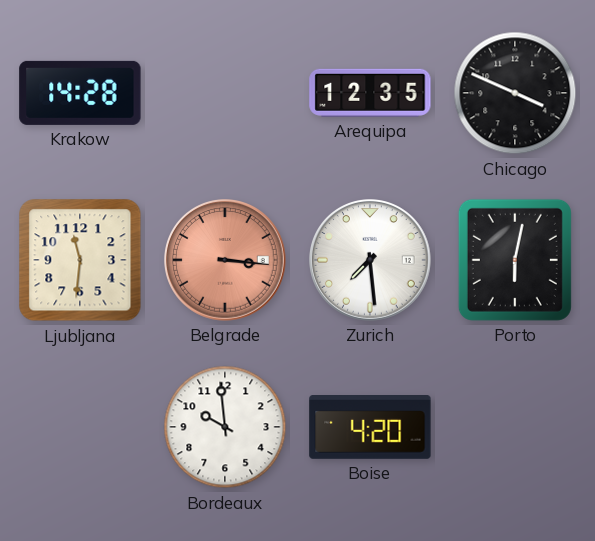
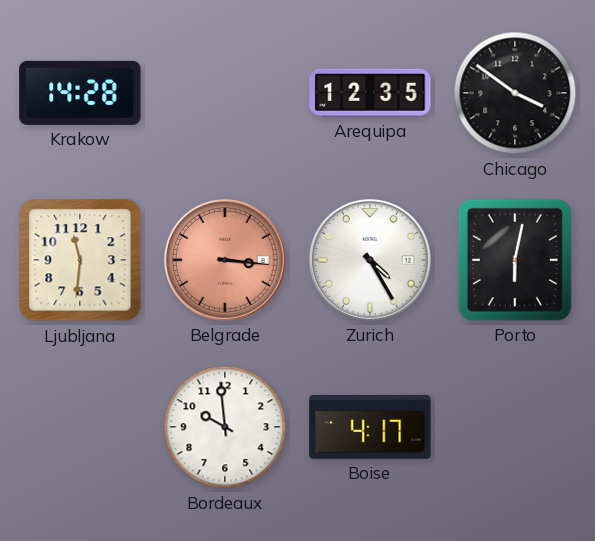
Chicago: 3:49 -> 3:51 (515, 93)
Zurich: 7:29 -> 4:25 (371, 261)
Boise: 4:20 -> 4:17 (370, 428)
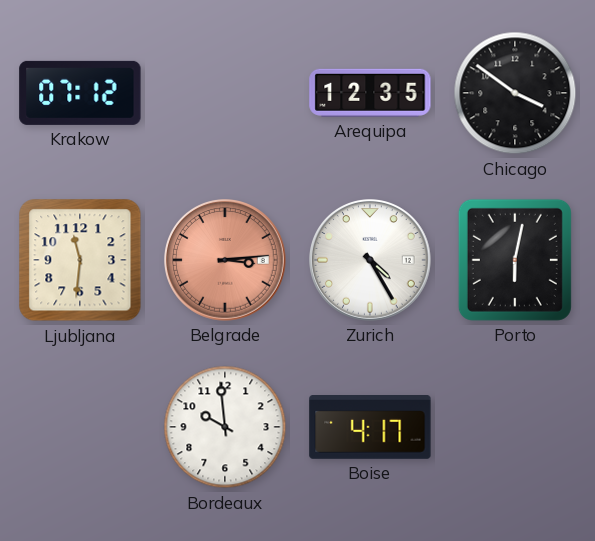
Krakow: 14:28 -> 07:12 (80, 93)
Belgrade: 3:16 -> 3:14 (226, 261)
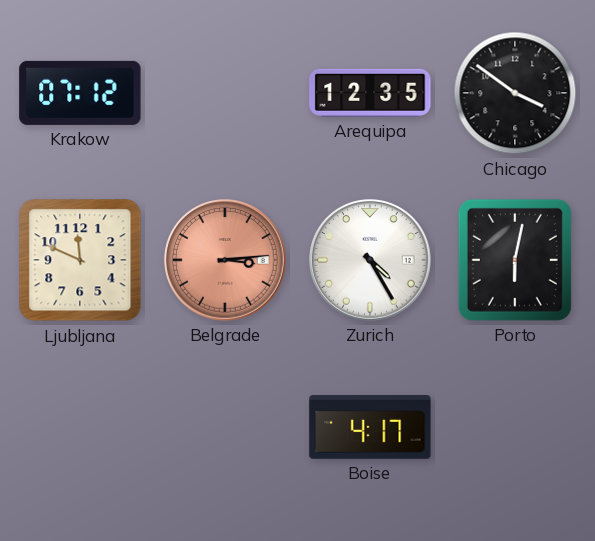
Ljubljana: 11:31 -> 11:49 (80, 260)
Bordeaux: 9:59 -> none (225, 427)
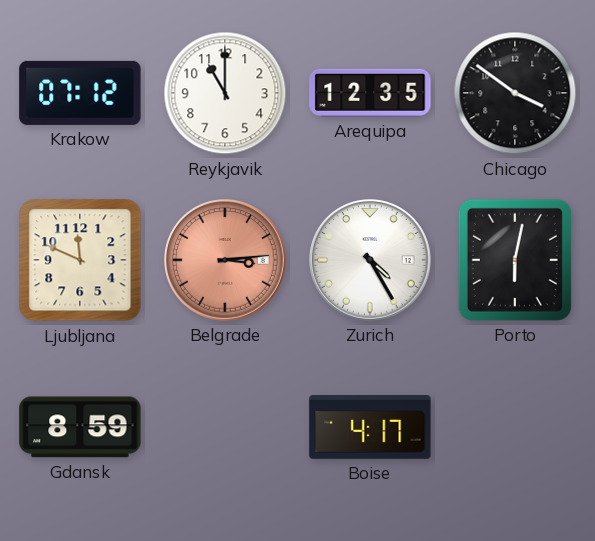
Reykjavik: none -> 11:00 (225, 93)
Gdansk: none -> 8:59 (80, 427)
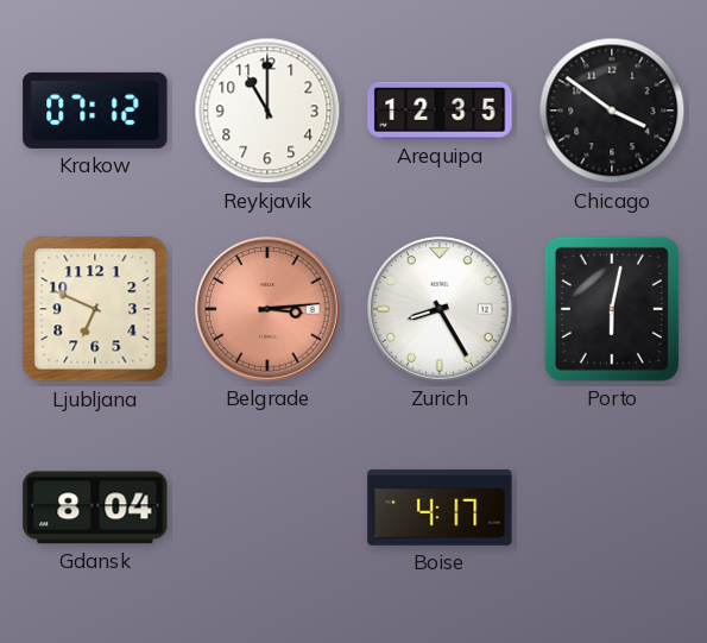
Ljubljana: 11:49 -> 6:49 (95, 309)
Zurich: 4:25 -> 8:25 (441, 310)
Gdansk: 8:59 -> 8:04 (95, 508)
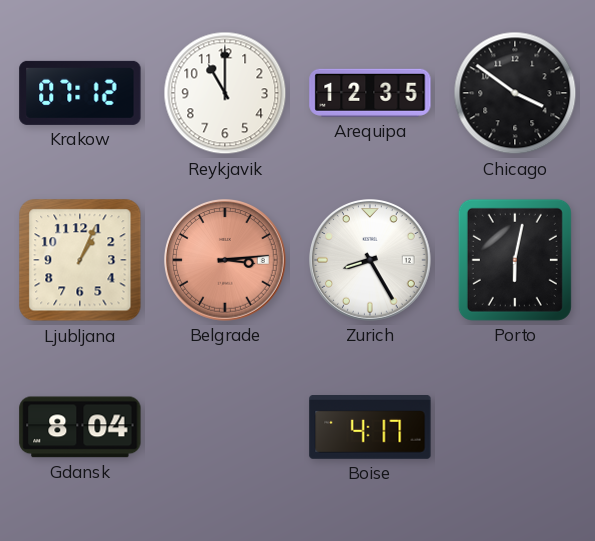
Ljubljana: 6:49 -> 1:04 (80, 260)
